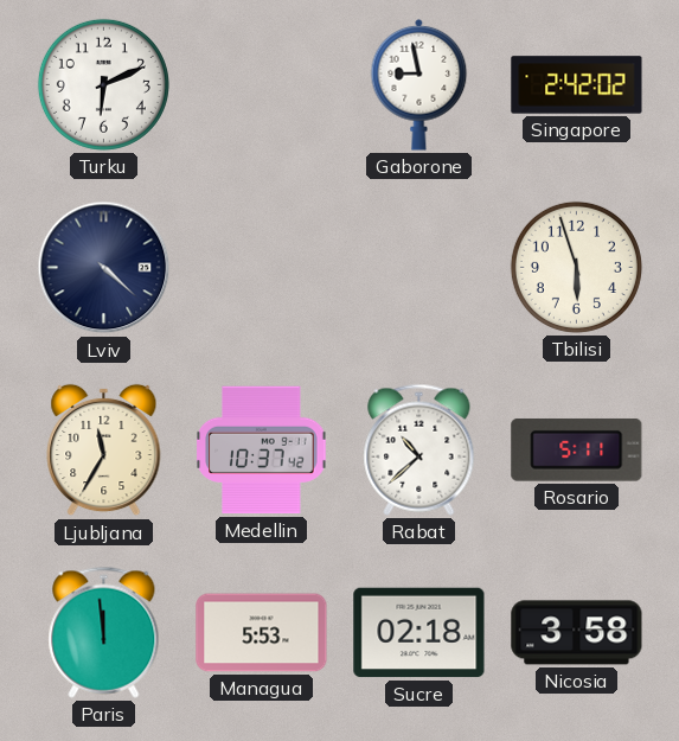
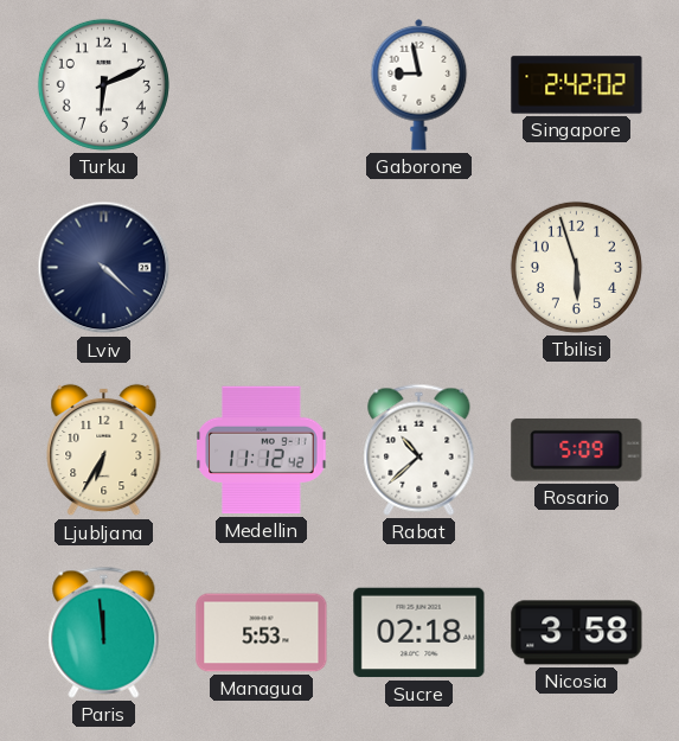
Ljubljana: 11:35 -> 6:35 (104, 451)
Medellin: 10:37 -> 11:12 (262, 451)
Rosario: 5:11 -> 5:09 (577, 449)
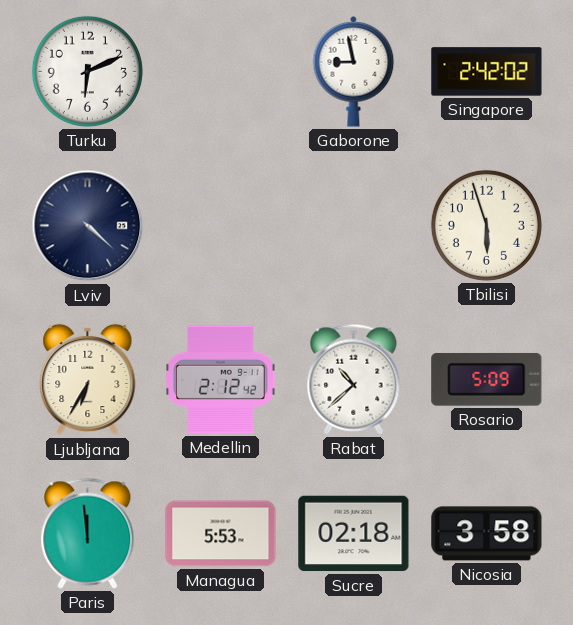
Medellin: 11:12 -> 2:12 (221, 380)
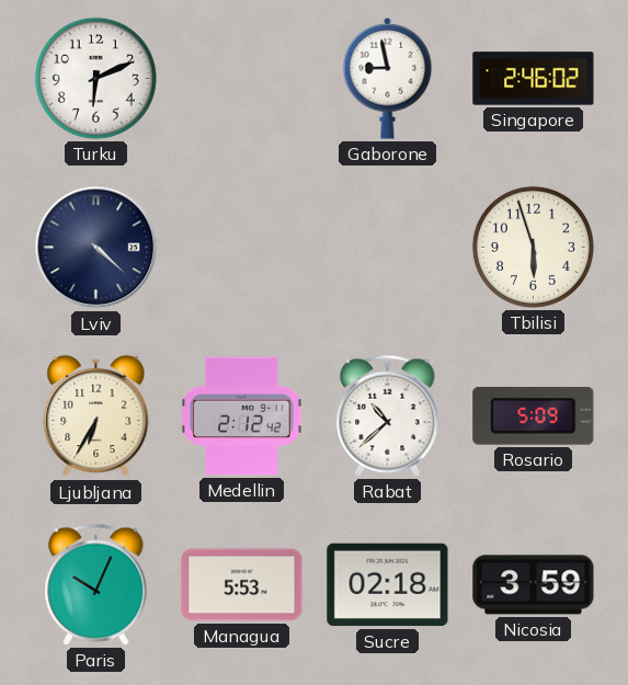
Singapore: 2:42 -> 2:46 (534, 79)
Paris: 11:59 -> 10:04 (96, 584)
Nicosia: 3:58 -> 3:59 (534, 585)
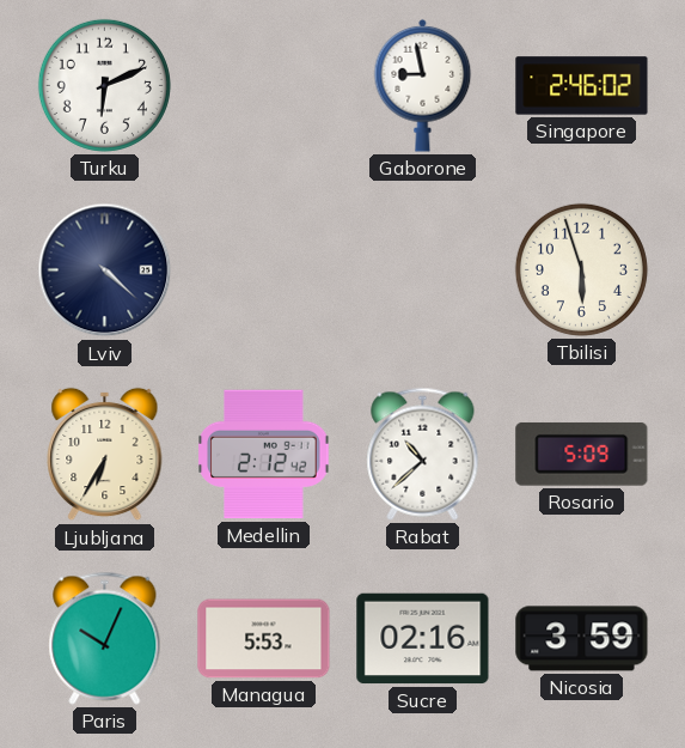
Sucre: 02:18 -> 02:16 (423, 639)
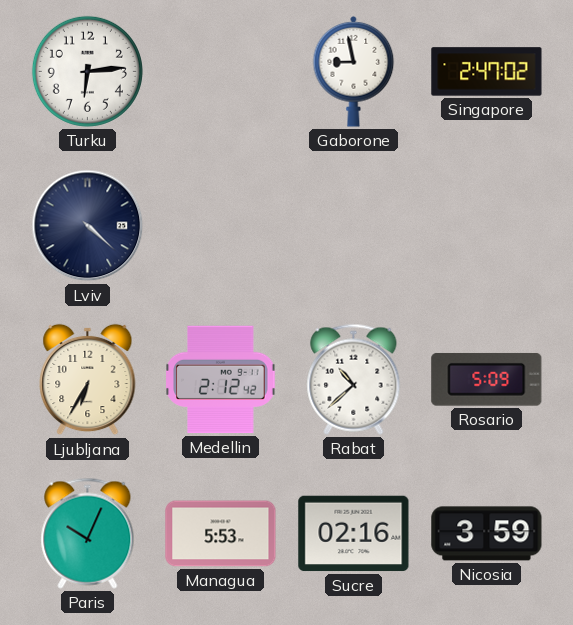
Turku: 6:11 -> 6:14 (87, 71)
Singapore: 2:46 -> 2:47 (487, 72)
Tbilisi: 5:57 -> none (581, 269)
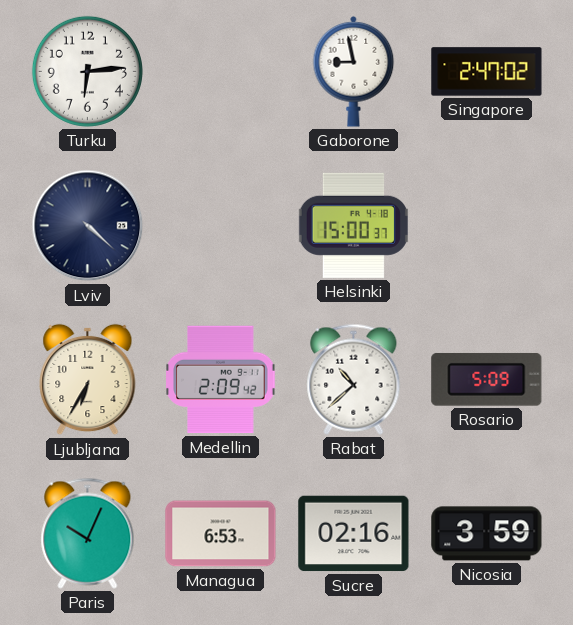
Helsinki: none -> 15:00 (353, 225)
Medellin: 2:12 -> 2:09 (221, 380)
Managua: 5:53 -> 6:53 (221, 534)
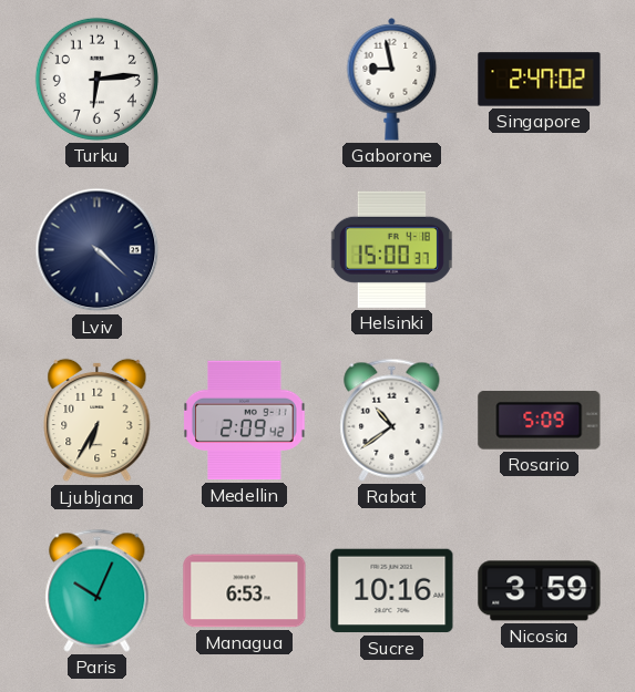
Rabat: 10:38 -> 10:39 (392, 420)
Sucre: 02:16 -> 10:16 (392, 591)
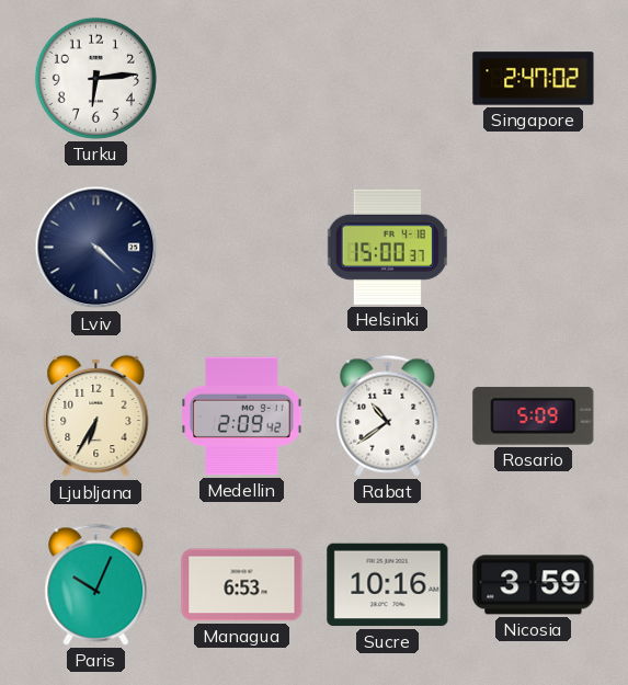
Gaborone: 8:58 -> none (392, 80)
